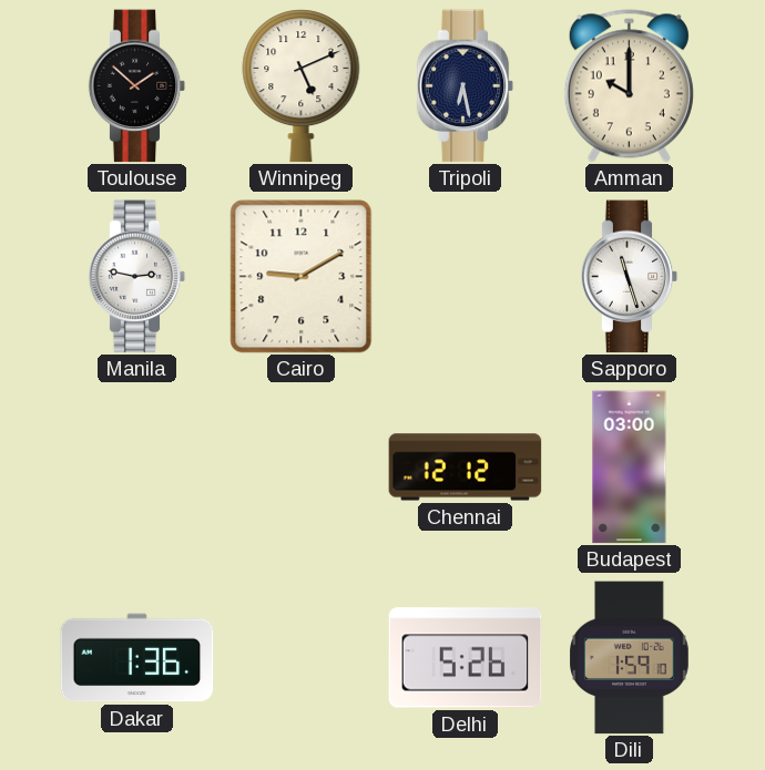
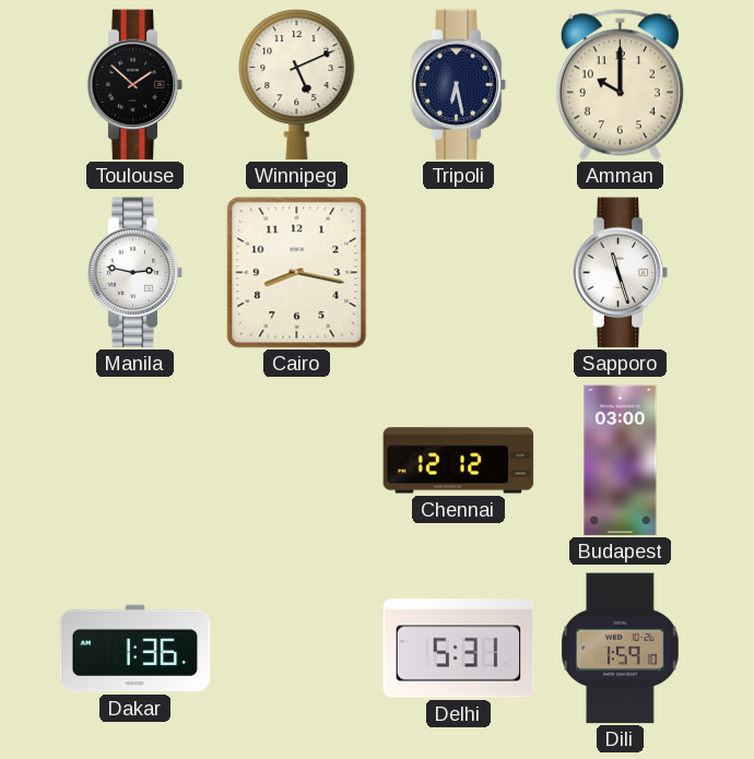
Cairo: 9:10 -> 8:17 (297, 273)
Delhi: 5:26 -> 5:31 (459, 649)
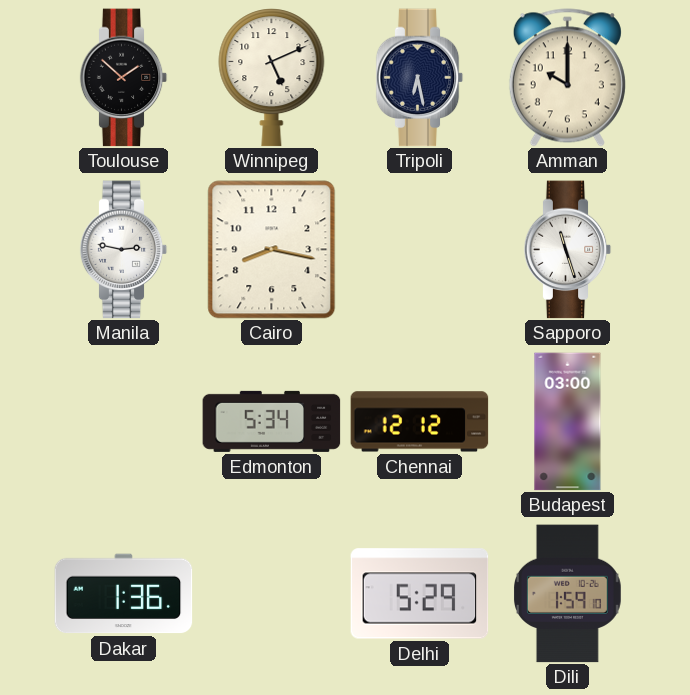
Edmonton: none -> 5:34 (272, 421)
Delhi: 5:31 -> 5:29 (420, 594)
